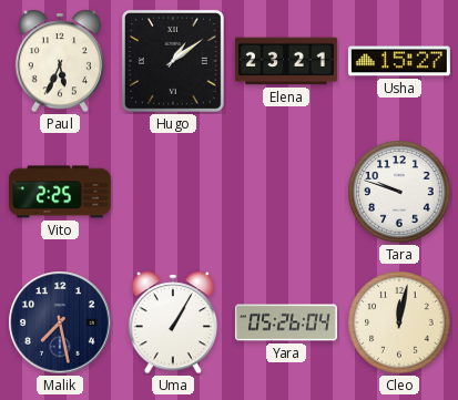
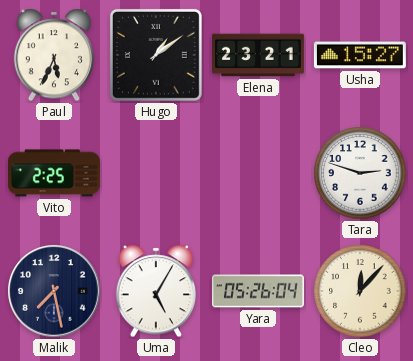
Tara: 9:48 -> 2:48 (360, 173)
Uma: 1:05 -> 5:05 (155, 291)
Cleo: 12:02 -> 12:07 (360, 291)
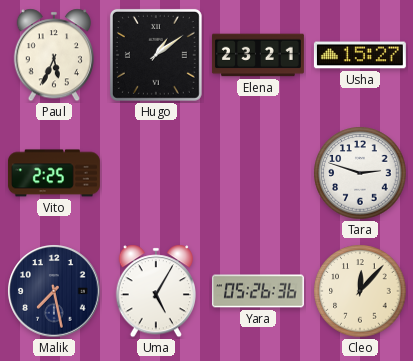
Yara: 05:26:04 -> 05:26:36 (258, 291)
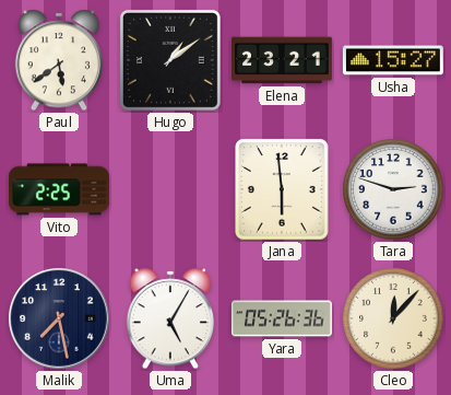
Paul: 5:34 -> 5:39 (58, 60)
Jana: none -> 5:59 (282, 189)
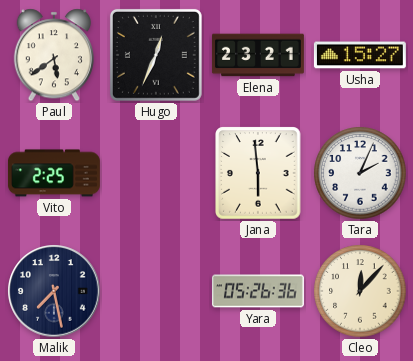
Hugo: 1:09 -> 12:34 (156, 55)
Tara: 2:48 -> 2:04 (360, 173)
Uma: 5:05 -> none (169, 318)
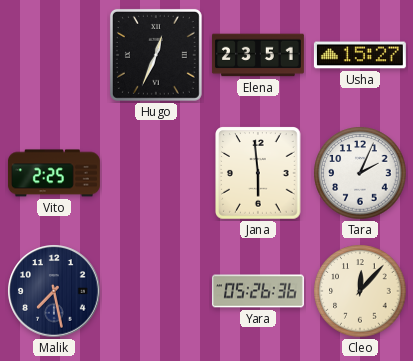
Paul: 5:39 -> none (53, 55)
Elena: 23:21 -> 23:51 (258, 55)
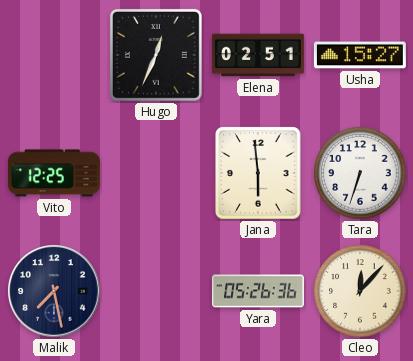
Elena: 23:51 -> 02:51 (258, 55)
Vito: 2:25 -> 12:25 (54, 173)
Tara: 2:04 -> 6:33 (360, 173)
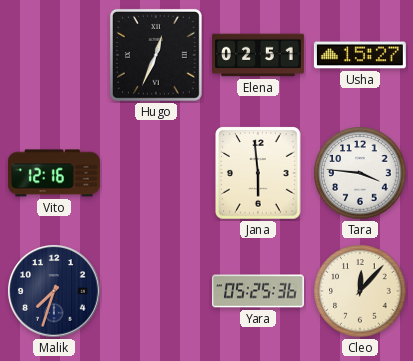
Vito: 12:25 -> 12:16 (54, 173)
Tara: 6:33 -> 3:46 (360, 173)
Malik: 7:28 -> 7:33 (54, 291)
Yara: 05:26 -> 05:25 (258, 291)
